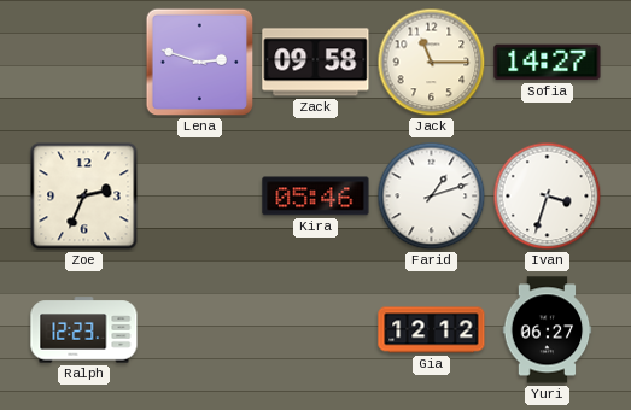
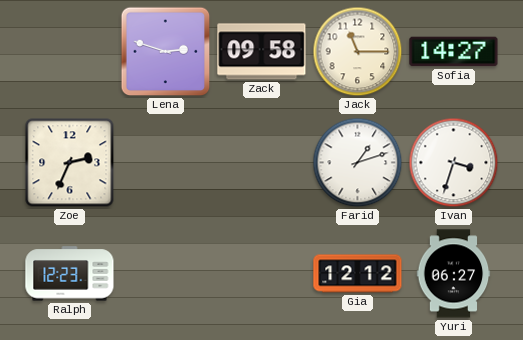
Kira: 05:46 -> none (316, 197)
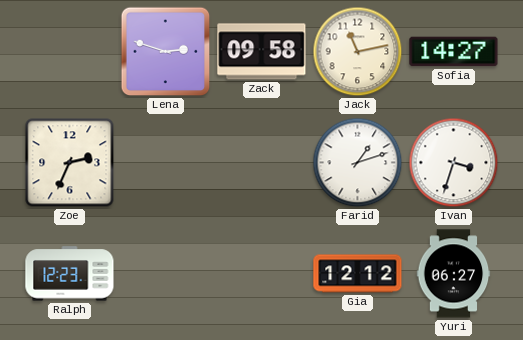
Jack: 11:15 -> 11:13 (358, 52)
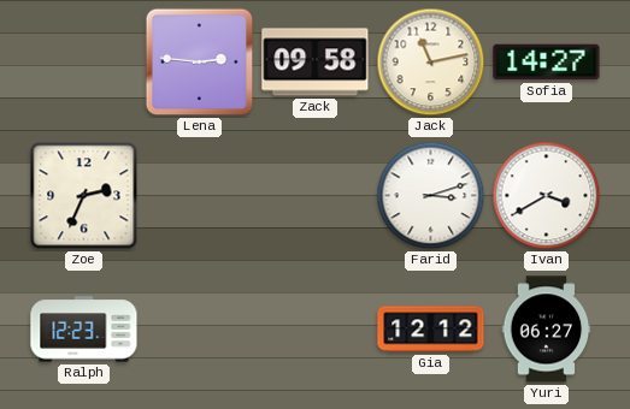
Lena: 2:48 -> 2:46 (200, 63)
Farid: 1:12 -> 3:12 (431, 196)
Ivan: 3:33 -> 3:40 (547, 196)
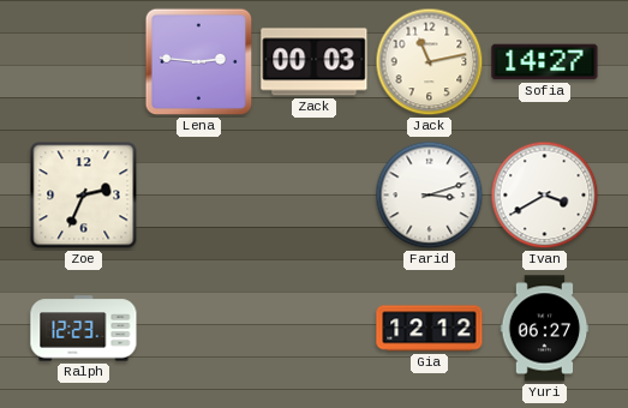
Zack: 09:58 -> 00:03 (315, 62)
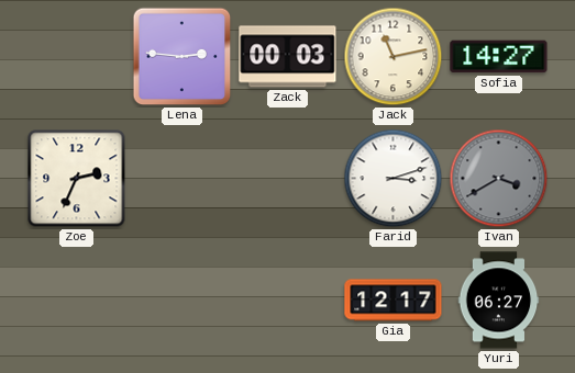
Ivan dial: white -> grey (499, 179)
Ralph: 12:23 -> none (84, 329)
Gia: 12:12 -> 12:17 (394, 301)
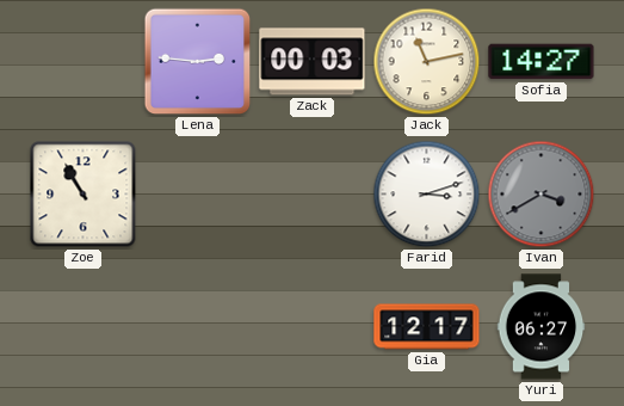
Zoe: 2:34 -> 10:55 (84, 195)
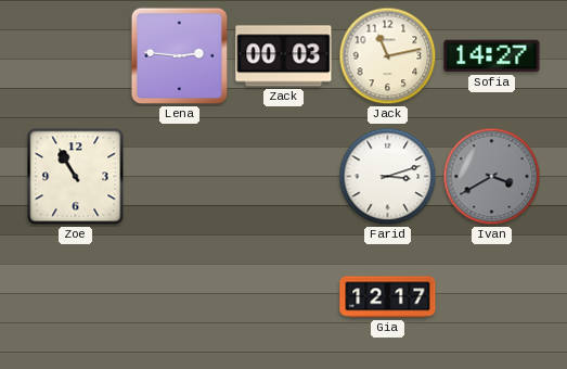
Yuri: 06:27 -> none (542, 327)
